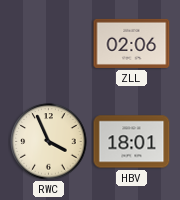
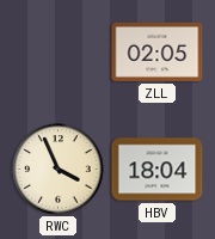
ZLL: 02:06 -> 02:05 (158, 51)
HBV: 18:01 -> 18:04 (158, 170)
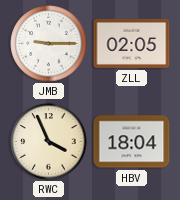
JMB: none -> 9:15 (49, 44)
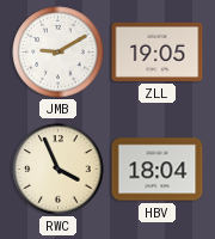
JMB: 9:15 -> 9:10 (59, 53)
ZLL: 02:05 -> 19:05 (158, 51)
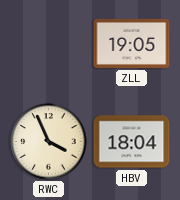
JMB: 9:10 -> none (59, 53)
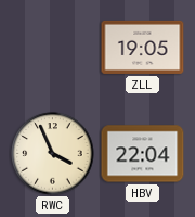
HBV: 18:04 -> 22:04 (143, 154)
